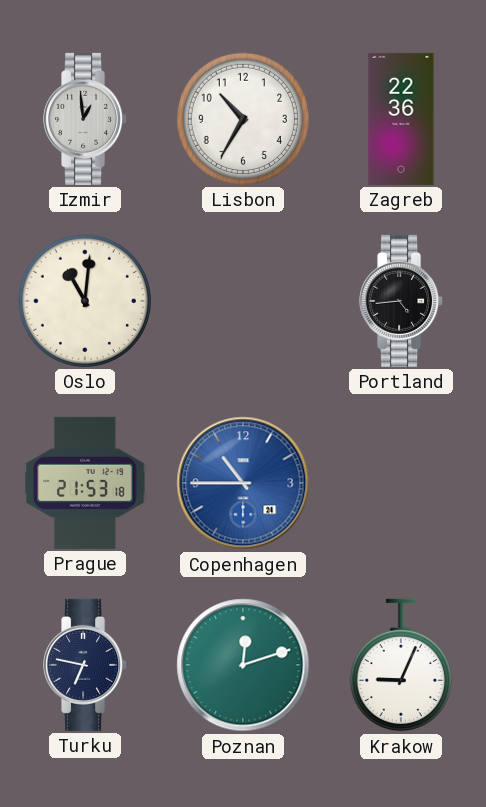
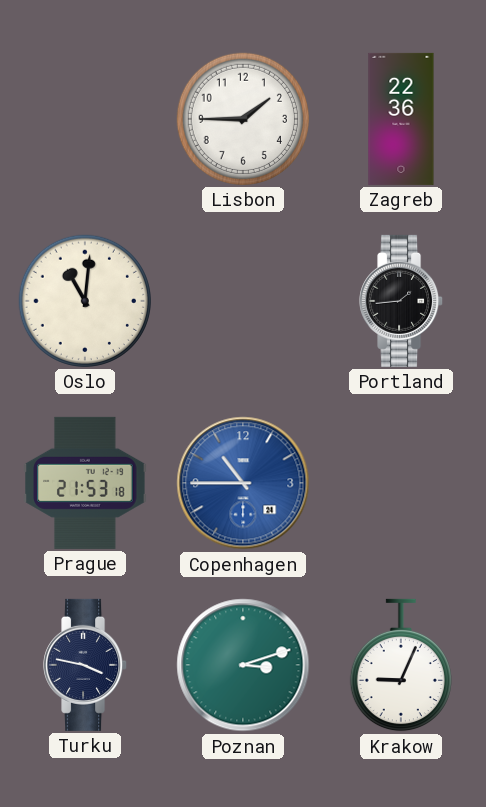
Izmir: 12:59 -> none (86, 119)
Lisbon: 10:35 -> 1:45 (243, 119)
Portland: 4:44 -> 1:44 (402, 301)
Turku: 6:47 -> 3:47 (86, 665)
Poznan: 12:12 -> 3:12 (243, 665)
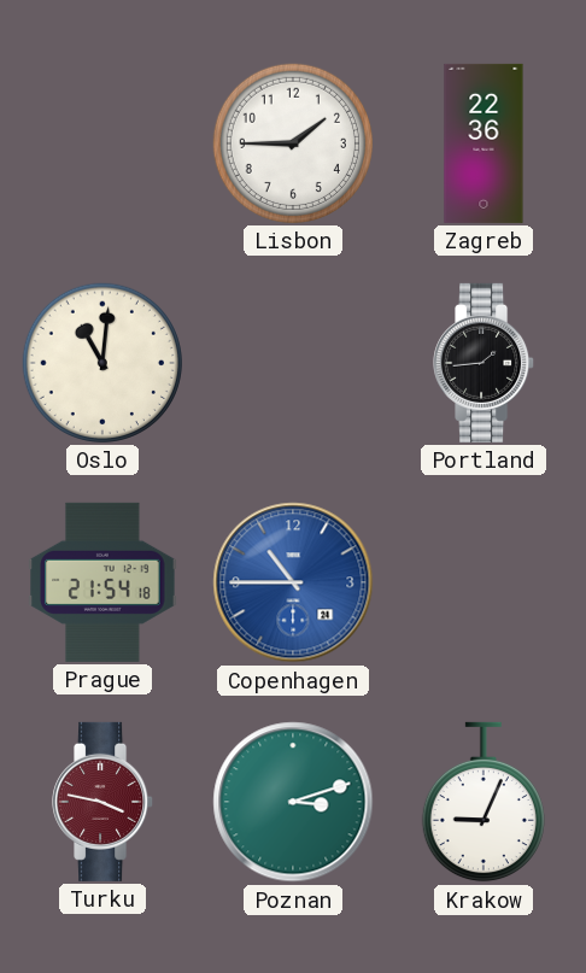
Prague: 21:53 -> 21:54 (102, 582)
Turku dial: navy -> burgundy (104, 802)
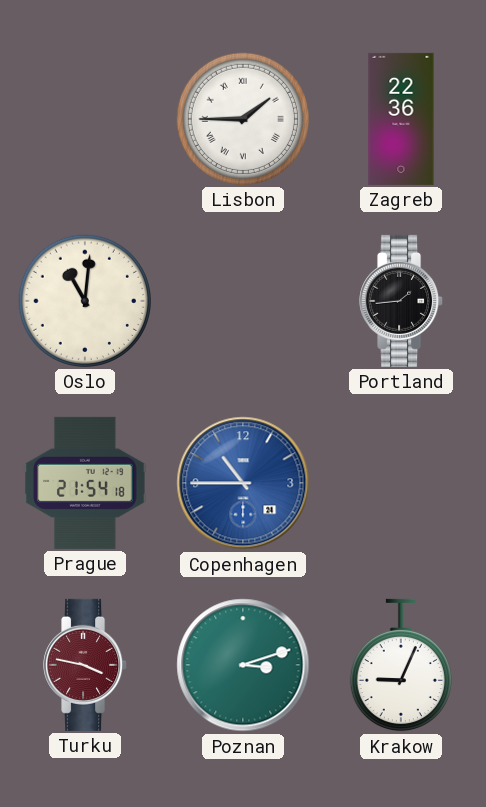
Lisbon numerals: Arabic -> Roman (243, 119)
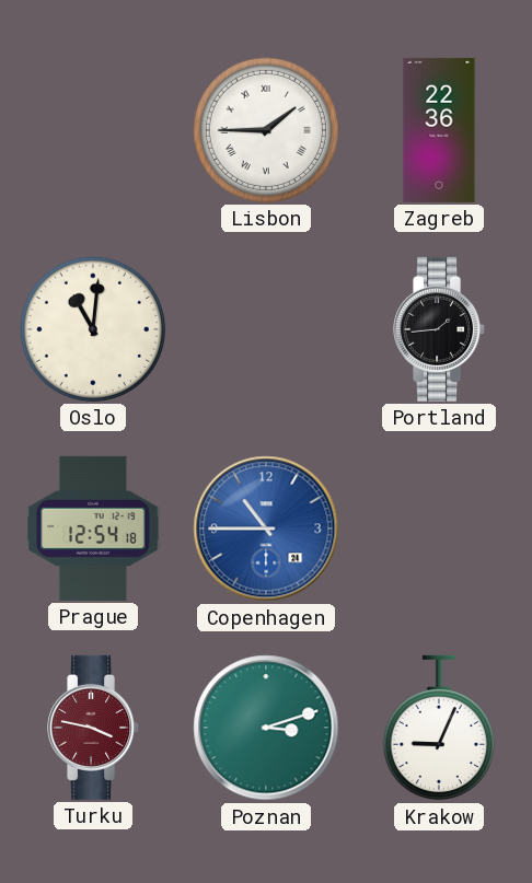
Prague: 21:54 -> 12:54 (93, 528)
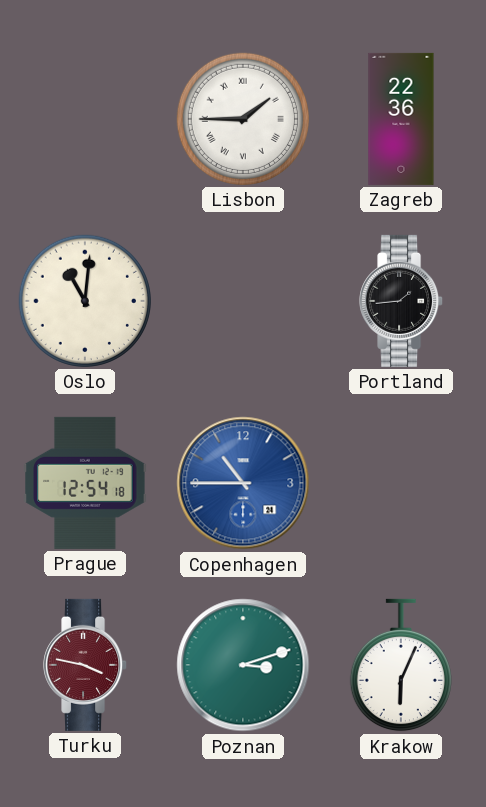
Krakow: 9:04 -> 6:04 (401, 665)
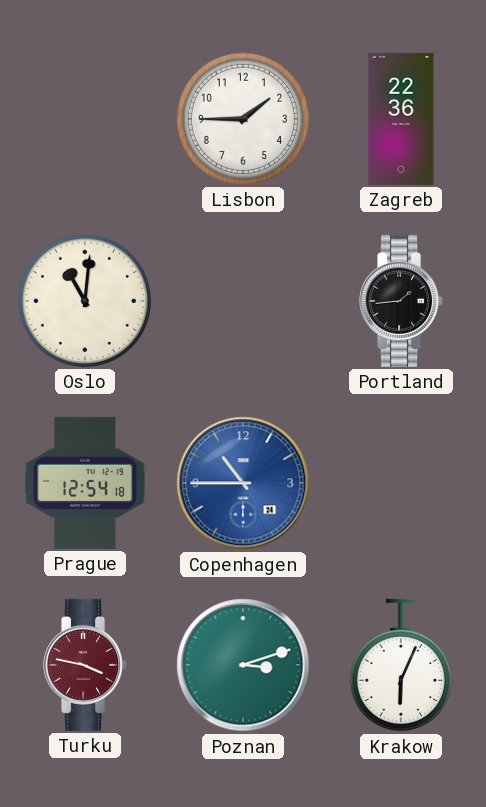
Lisbon numerals: Roman -> Arabic (243, 119)
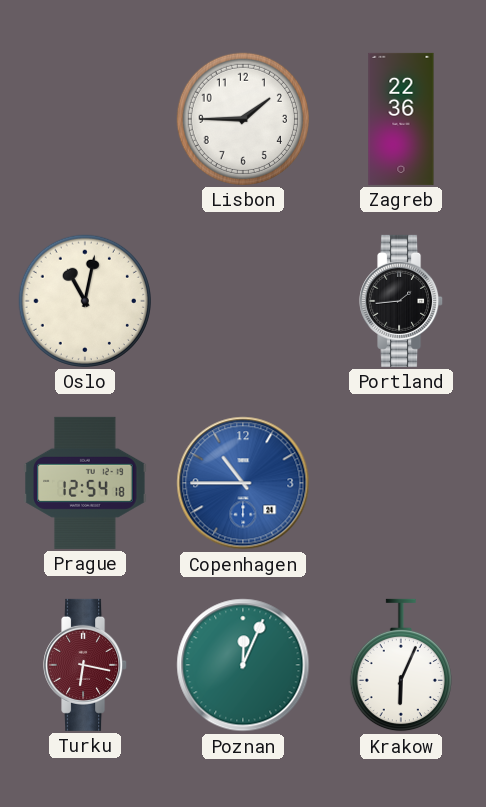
Oslo: 11:01 -> 11:02 (85, 301)
Turku: 3:47 -> 6:17 (86, 665)
Poznan: 3:12 -> 12:04 (243, 665)
